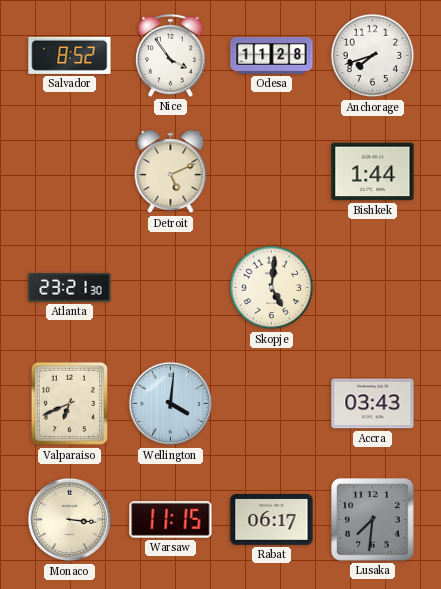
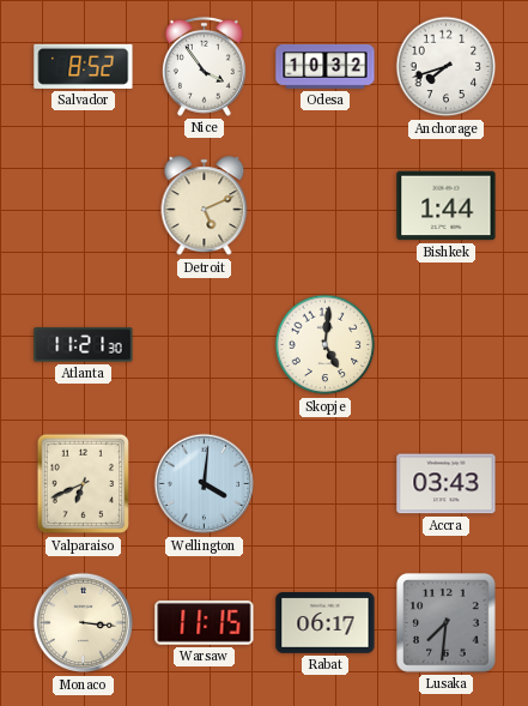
Odesa: 11:28 -> 10:32 (326, 66)
Atlanta: 23:21 -> 11:21 (84, 345)
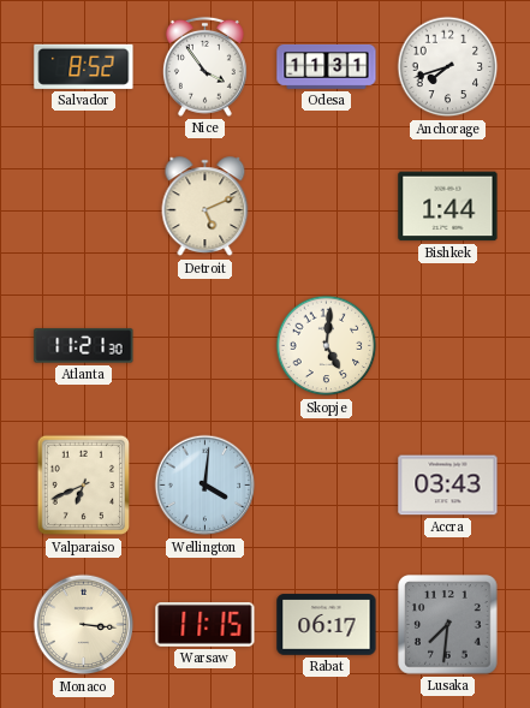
Odesa: 10:32 -> 11:31 (327, 66)
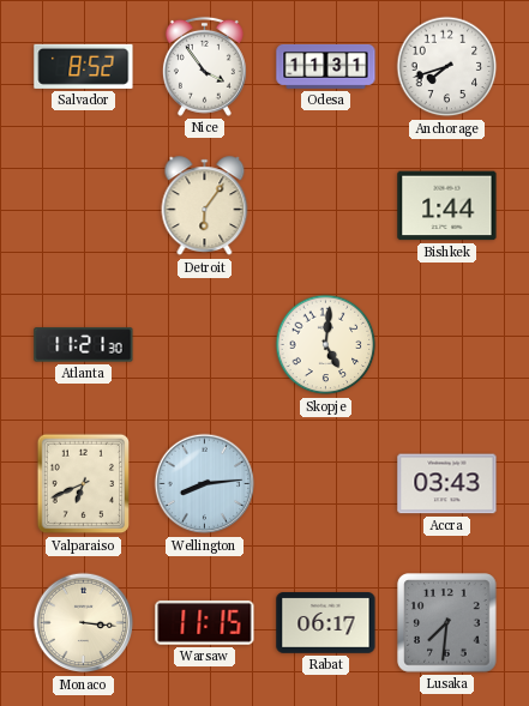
Detroit: 5:11 -> 6:06 (205, 206)
Wellington: 4:01 -> 8:14 (205, 484)
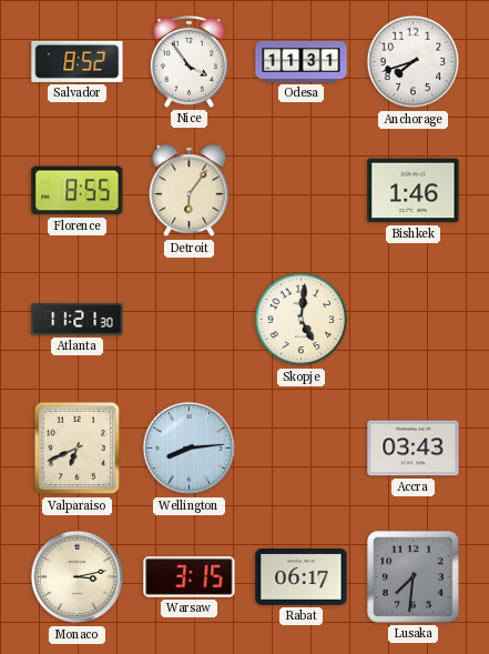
Florence: none -> 8:55 (78, 191)
Bishkek: 1:44 -> 1:46 (414, 191)
Monaco: 3:16 -> 3:13 (78, 577)
Warsaw: 11:15 -> 3:15 (190, 577)
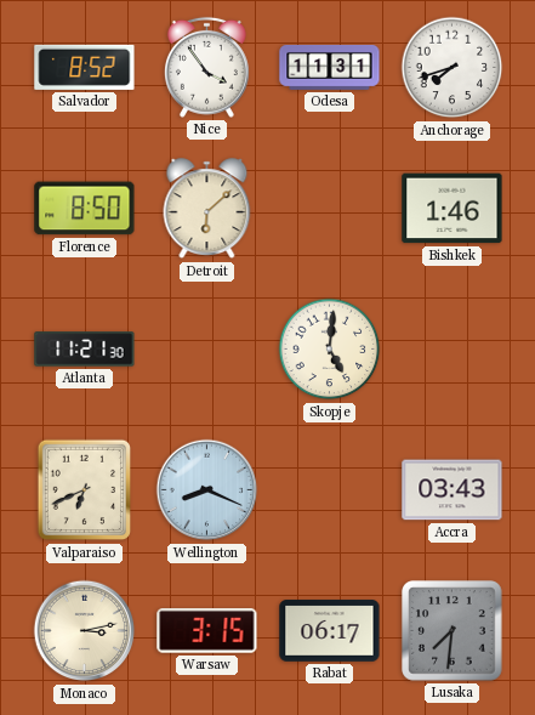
Florence: 8:55 -> 8:50 (85, 209)
Detroit: 6:06 -> 6:08 (207, 209)
Wellington: 8:14 -> 8:19 (207, 490)
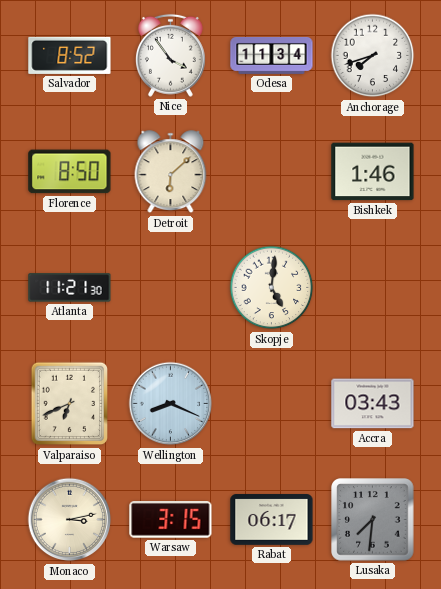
Odesa: 11:31 -> 11:34 (272, 55)
